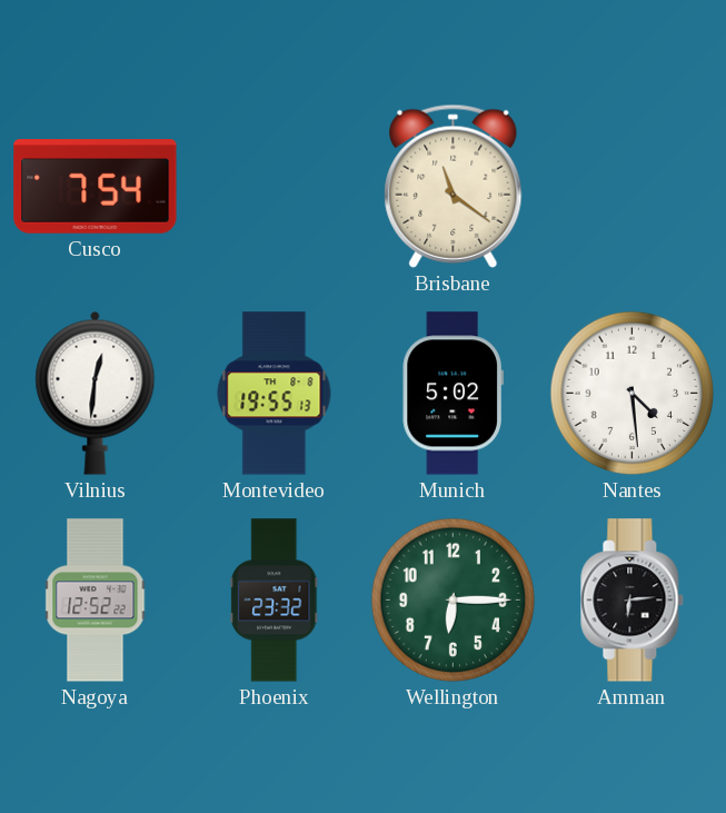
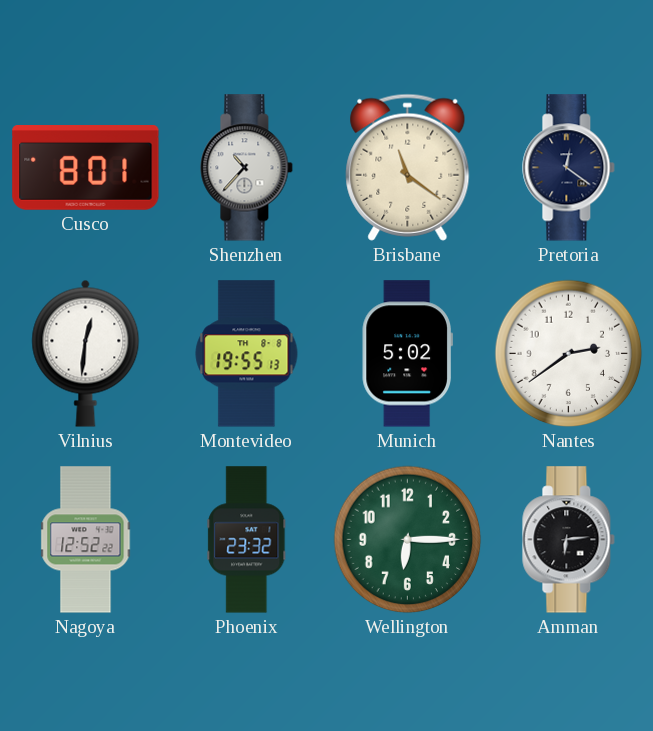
Cusco: 7:54 -> 8:01 (86, 168)
Shenzhen: none -> 10:37 (247, 168)
Pretoria: none -> 12:21 (569, 168)
Nantes: 4:29 -> 2:39 (569, 354)
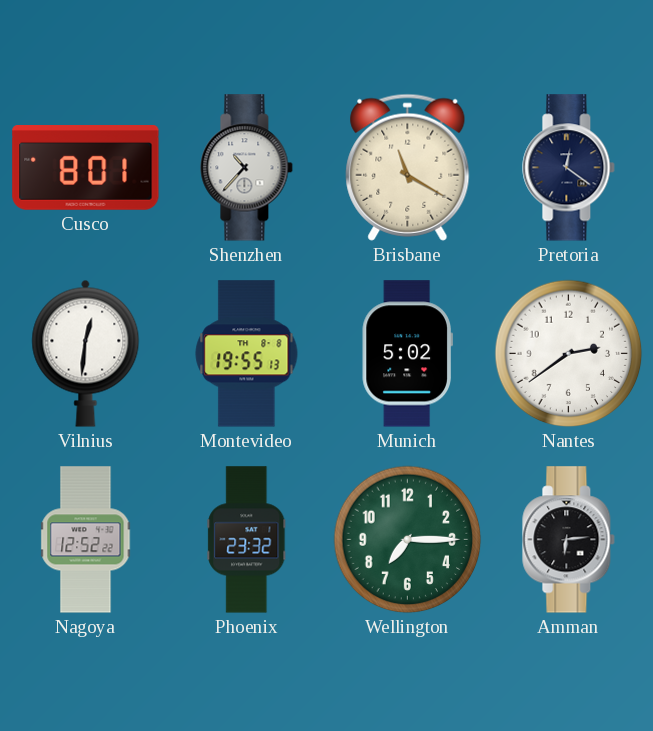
Brisbane: 11:21 -> 11:20 (408, 167)
Wellington: 6:15 -> 7:15 (408, 540)
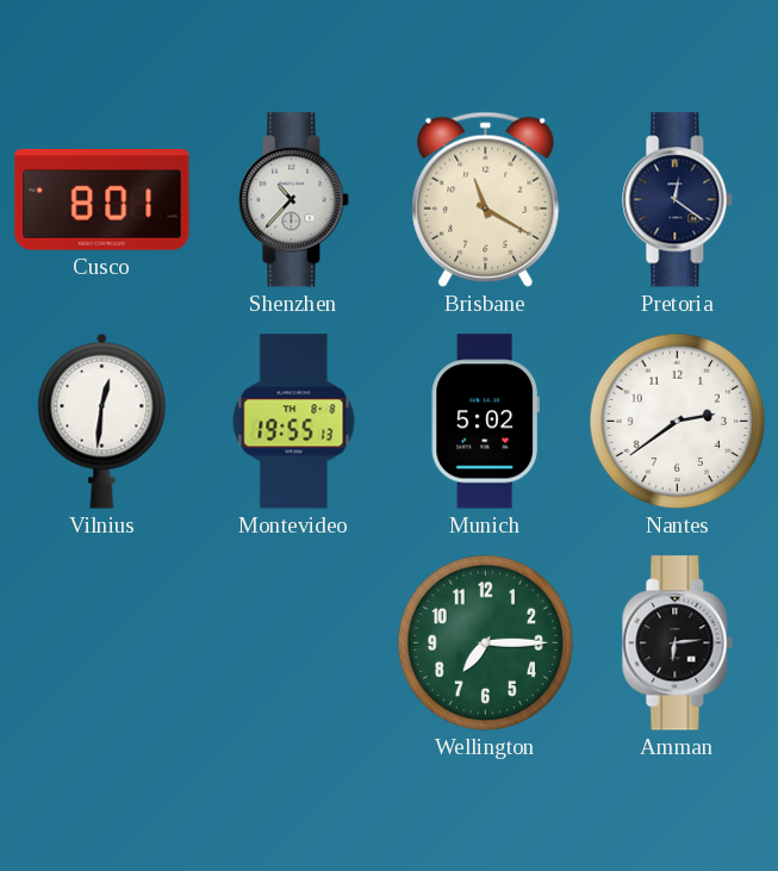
Nagoya: 12:52 -> none (86, 540)
Phoenix: 23:32 -> none (247, 540)
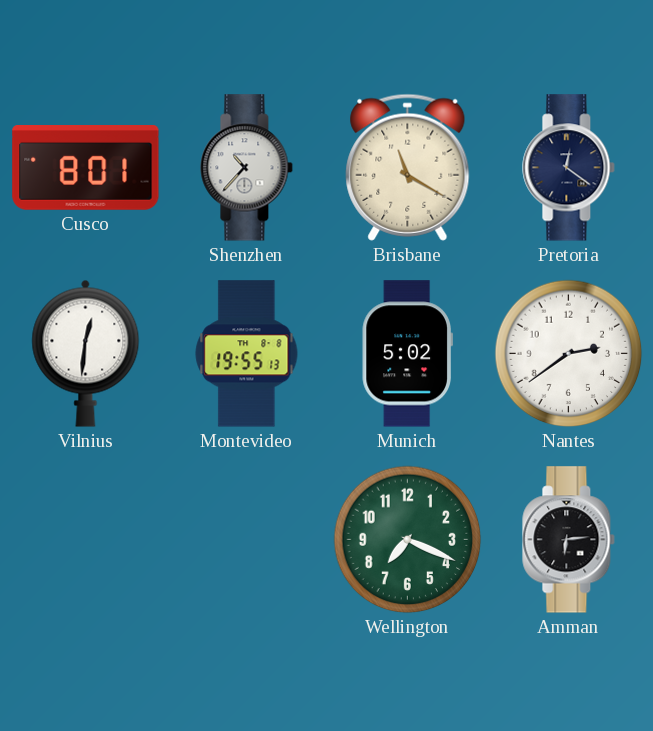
Wellington: 7:15 -> 7:19 (408, 540)
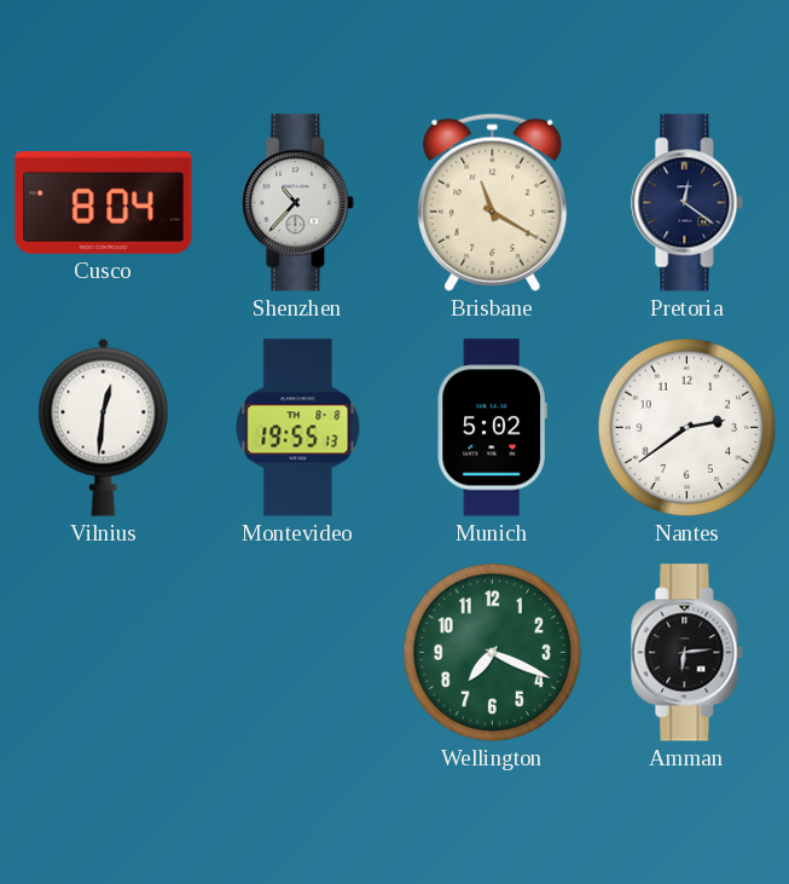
Cusco: 8:01 -> 8:04 (104, 203)
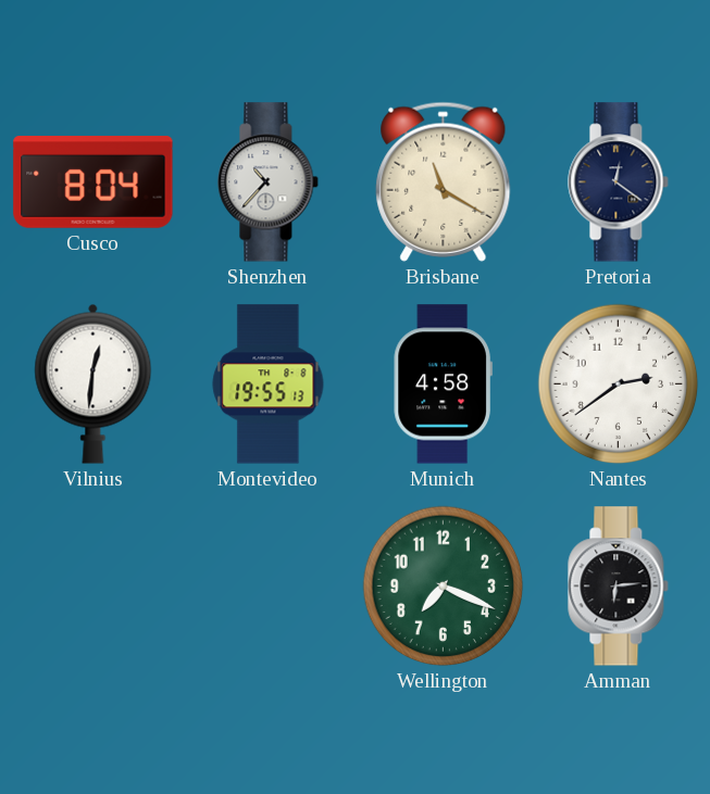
Munich: 5:02 -> 4:58 (443, 385)
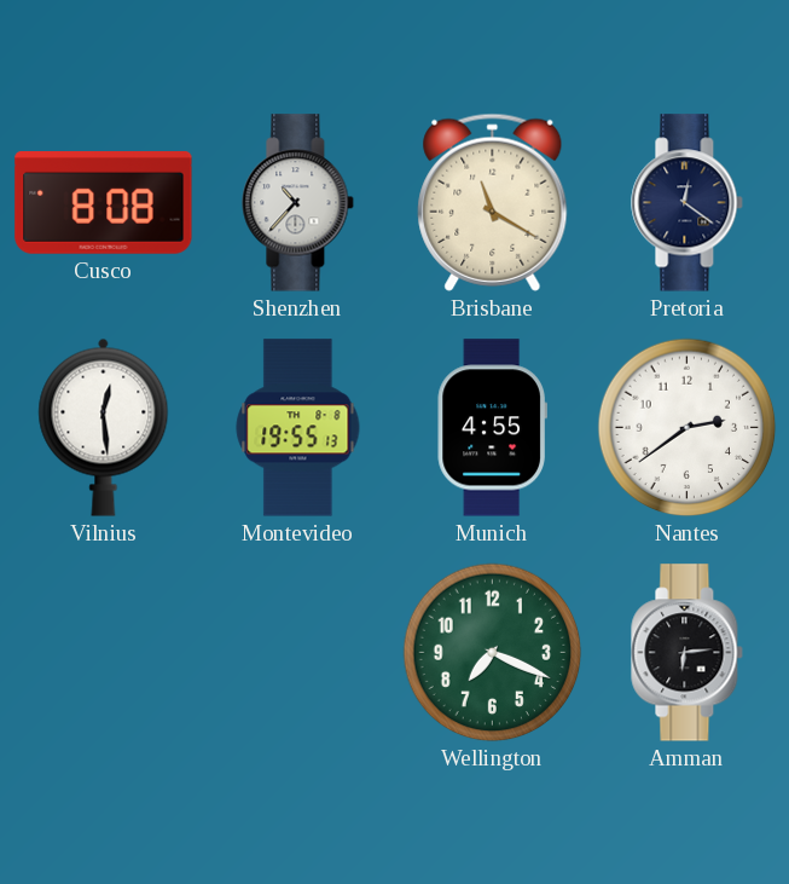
Cusco: 8:04 -> 8:08 (104, 203)
Vilnius: 12:31 -> 12:29 (104, 427)
Munich: 4:58 -> 4:55 (492, 428)
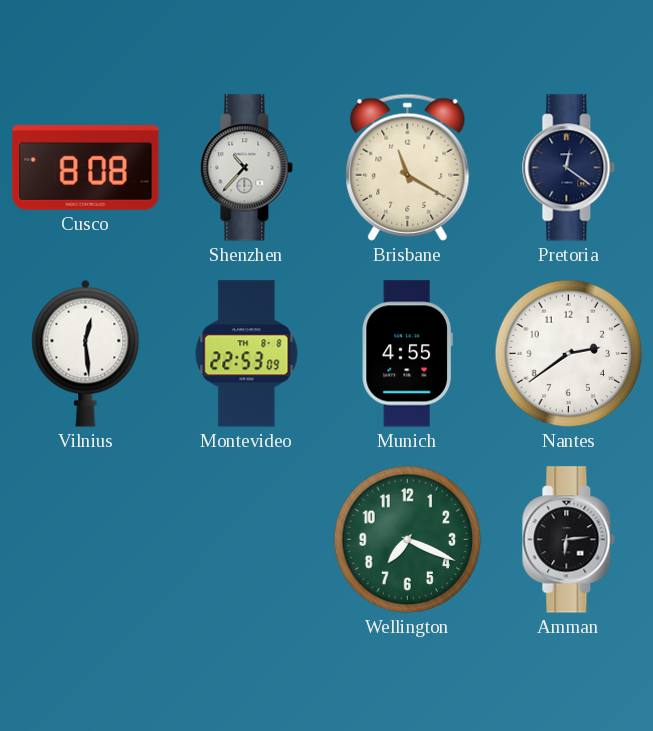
Montevideo: 19:55 -> 22:53 (247, 354)
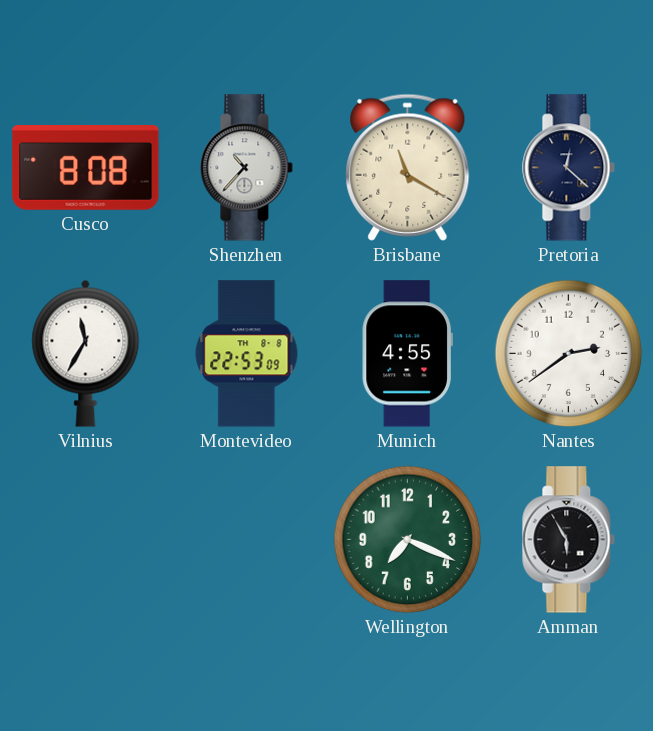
Pretoria: 12:21 -> 12:22 (569, 168)
Vilnius: 12:29 -> 11:35 (86, 353)
Amman: 6:14 -> 5:55 (569, 540)
